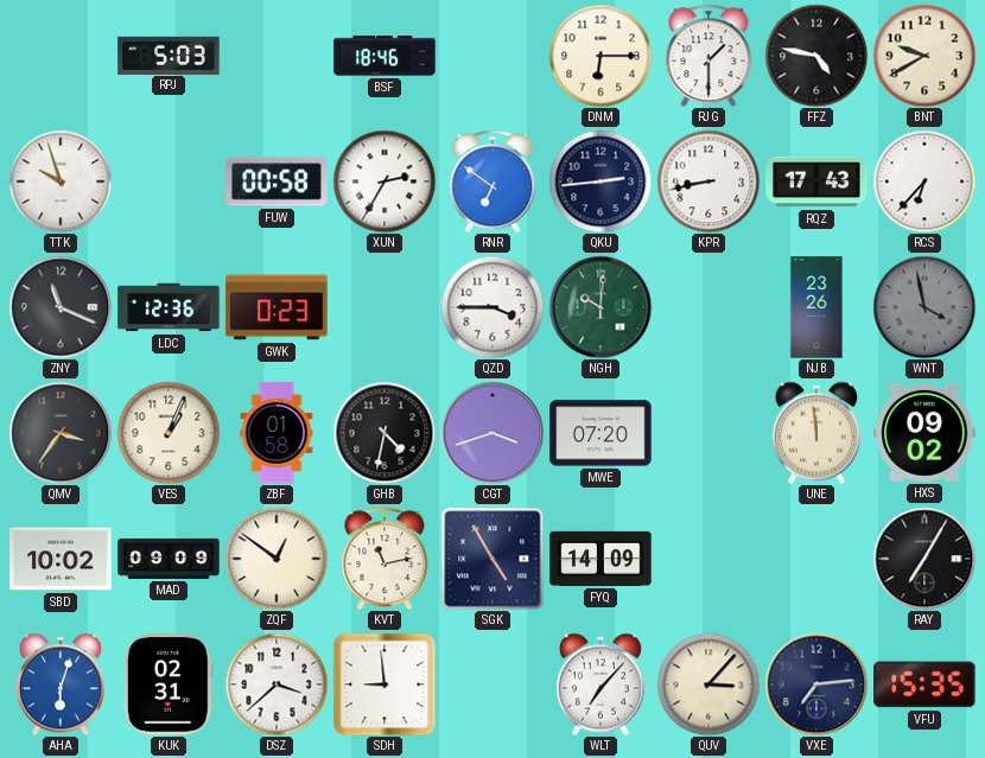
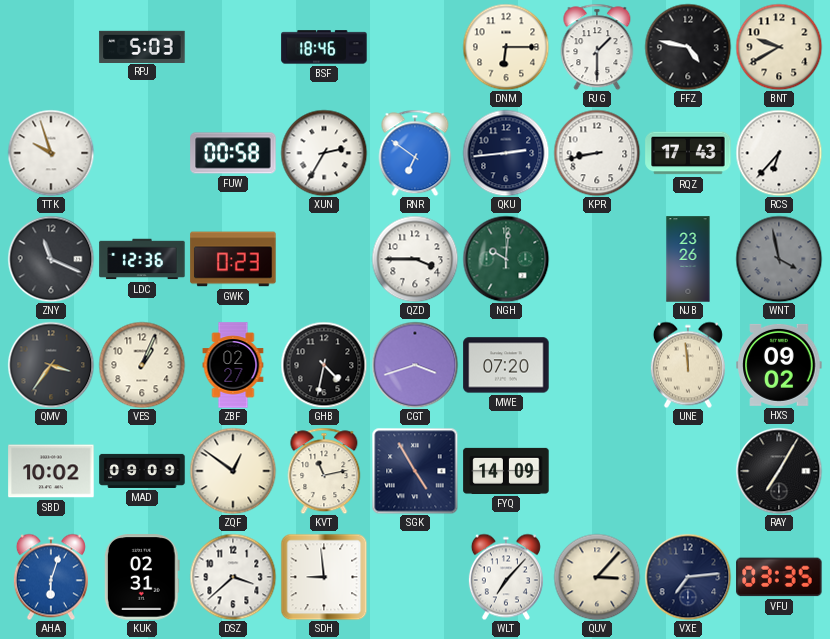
ZBF: 01:58 -> 02:27 (233, 365)
VFU: 15:35 -> 03:35 (779, 577)
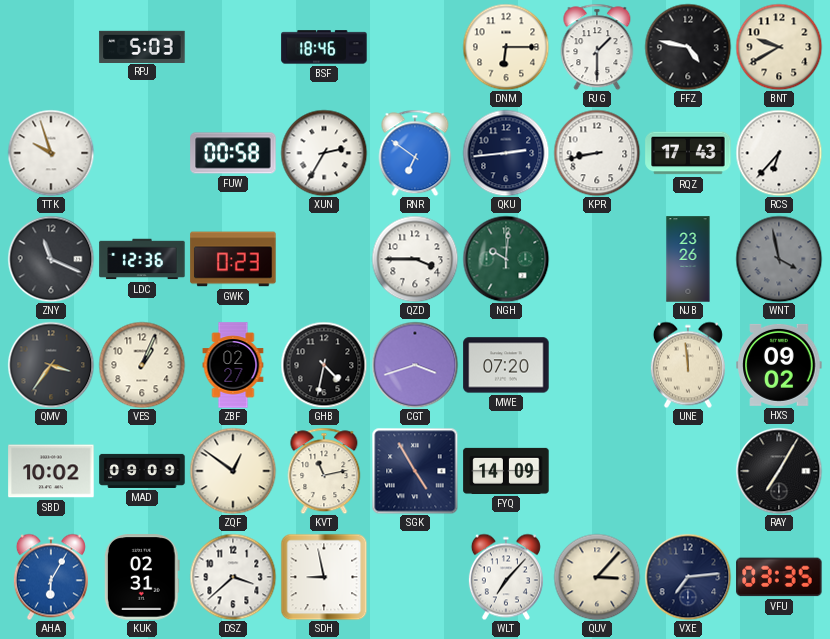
AHA: 6:03 -> 6:05 (51, 577)
SDH: 8:59 -> 8:58 (324, 577)
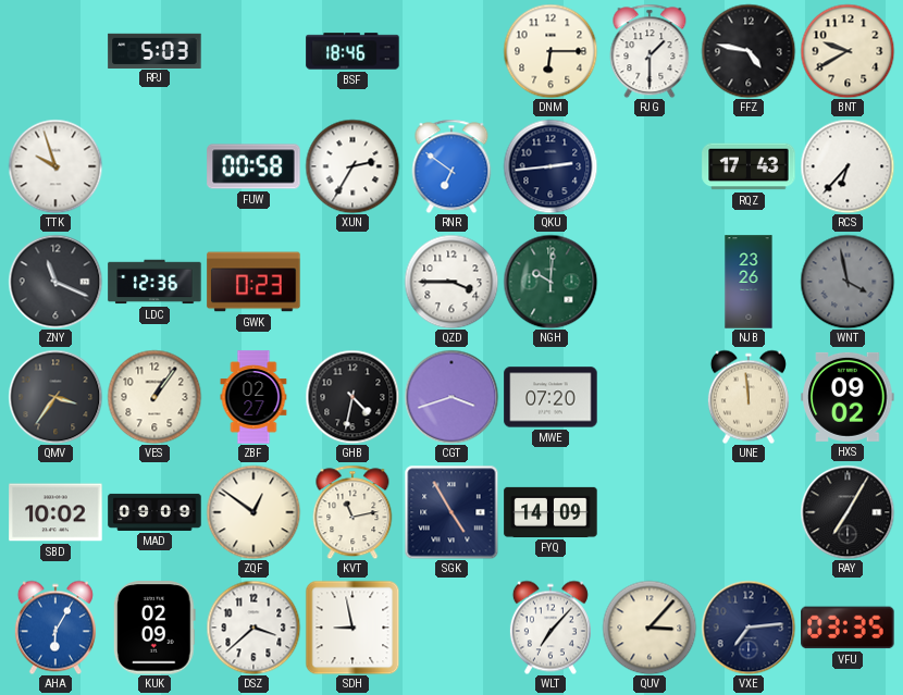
KPR: 8:43 -> none (597, 153)
VES: 1:04 -> 1:06 (154, 397)
KUK: 02:31 -> 02:09 (154, 628)
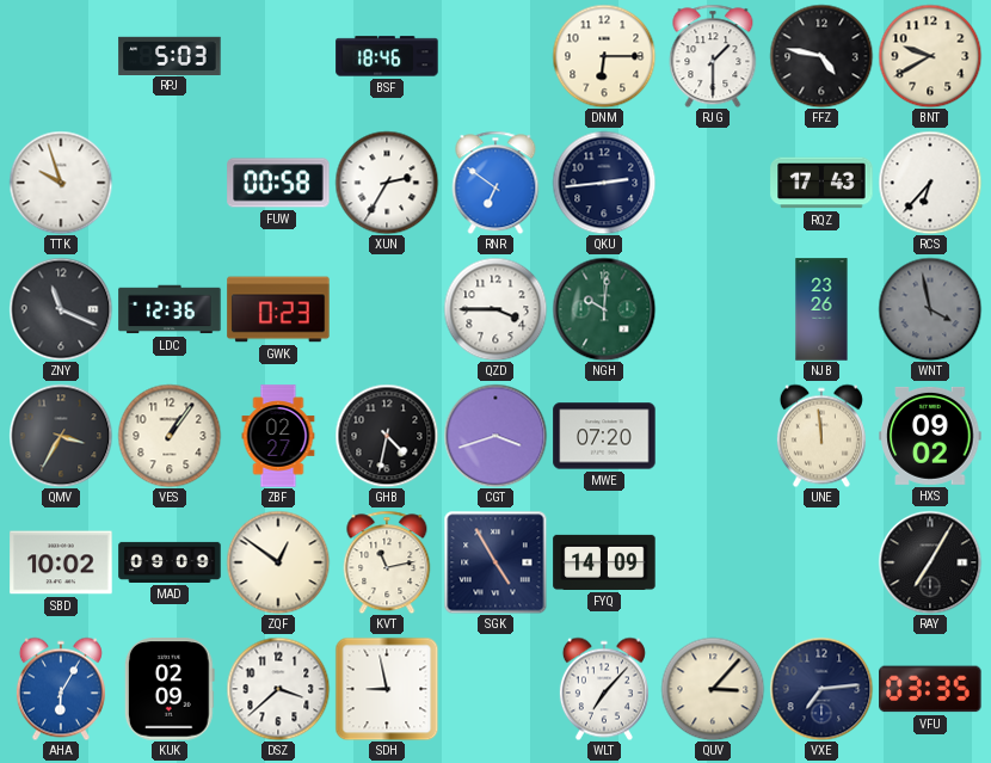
QMV: 3:36 -> 3:35 (61, 436)
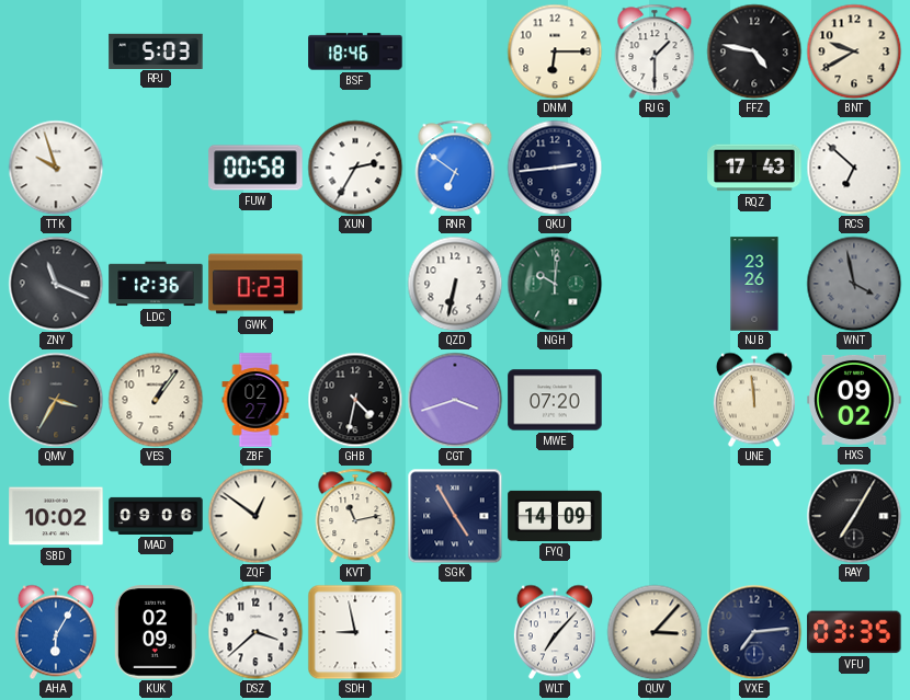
RCS: 6:37 -> 6:52 (854, 168)
QZD: 3:45 -> 6:32 (455, 284)
MAD: 09:09 -> 09:06 (156, 516)
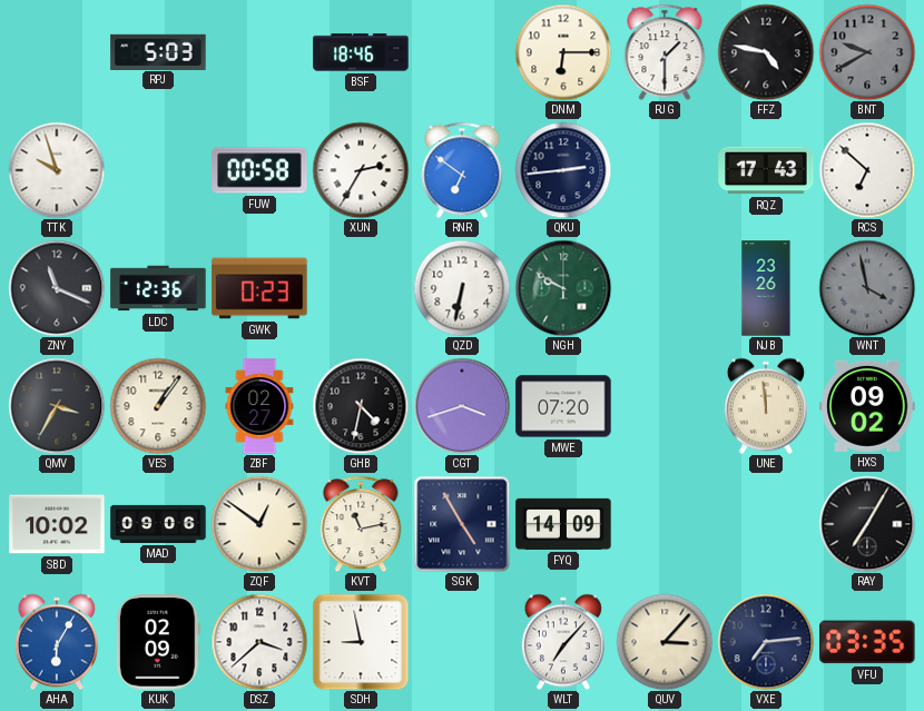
BNT dial: cream -> grey (867, 52)
NGH: 10:01 -> 9:50 (563, 288)
